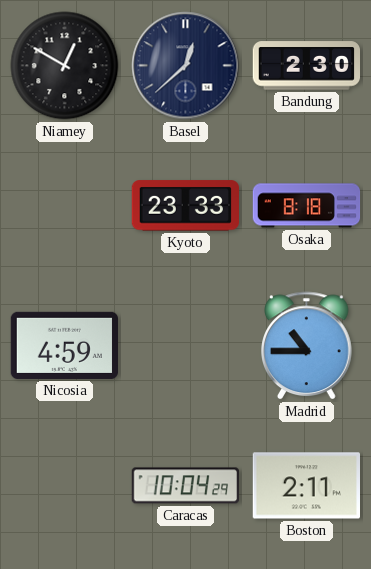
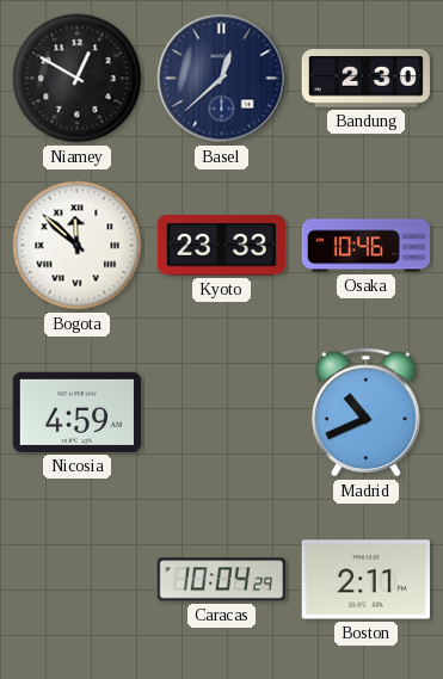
Bogota: none -> 11:52 (78, 246)
Osaka: 8:18 -> 10:46 (367, 246)
Madrid: 10:45 -> 10:41 (367, 413)
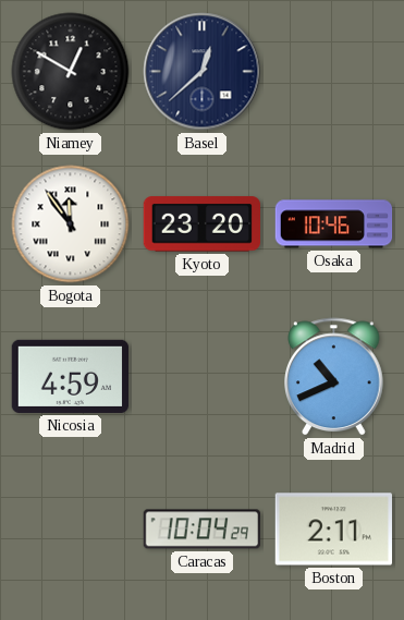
Bandung: 2:30 -> none (365, 79)
Bogota: 11:52 -> 11:54 (71, 224)
Kyoto: 23:33 -> 23:20 (201, 224)
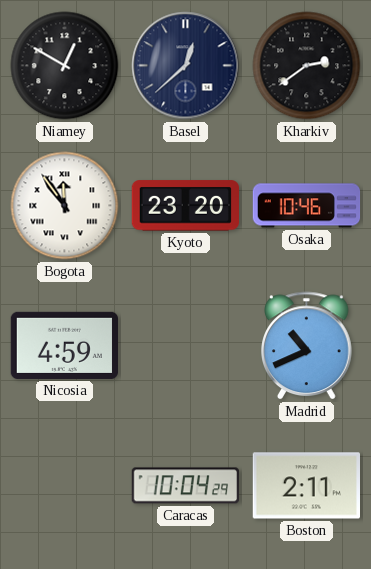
Kharkiv: none -> 2:39 (307, 66)
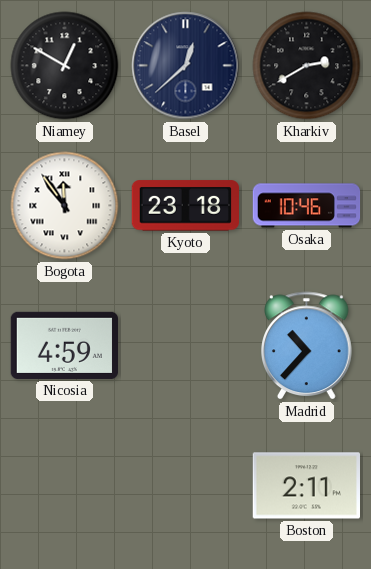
Kharkiv: 2:39 -> 2:40 (307, 66)
Kyoto: 23:20 -> 23:18 (185, 206)
Madrid: 10:41 -> 10:37 (307, 346)
Caracas: 10:04 -> none (185, 486)
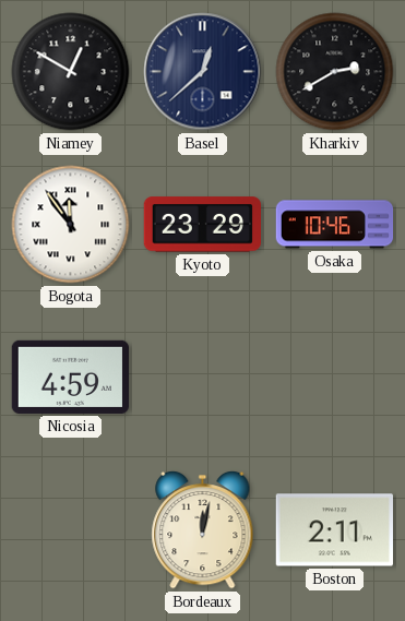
Kyoto: 23:18 -> 23:29 (202, 225)
Madrid: 10:37 -> none (307, 346)
Bordeaux: none -> 12:02 (203, 529)
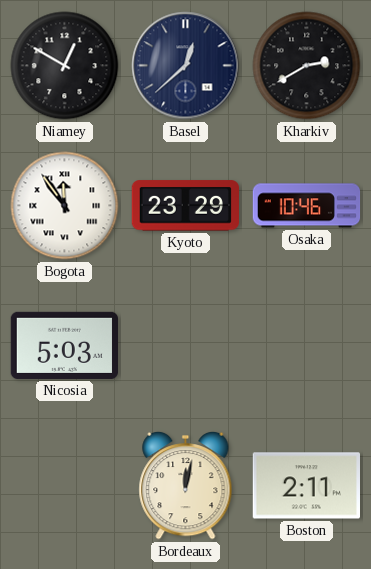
Nicosia: 4:59 -> 5:03 (64, 345)
